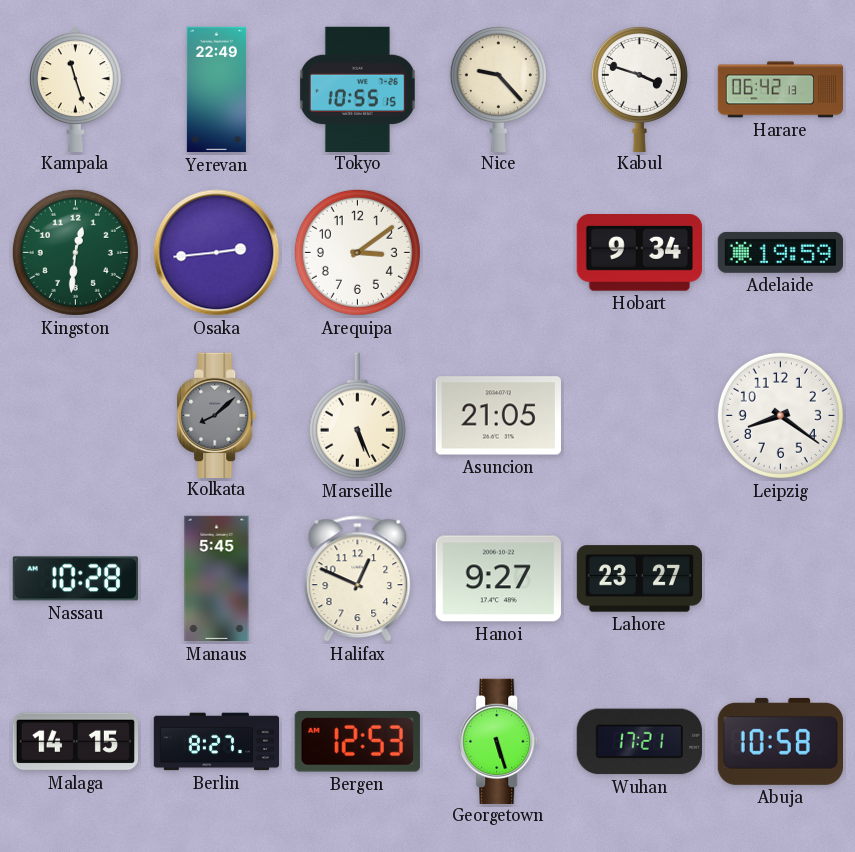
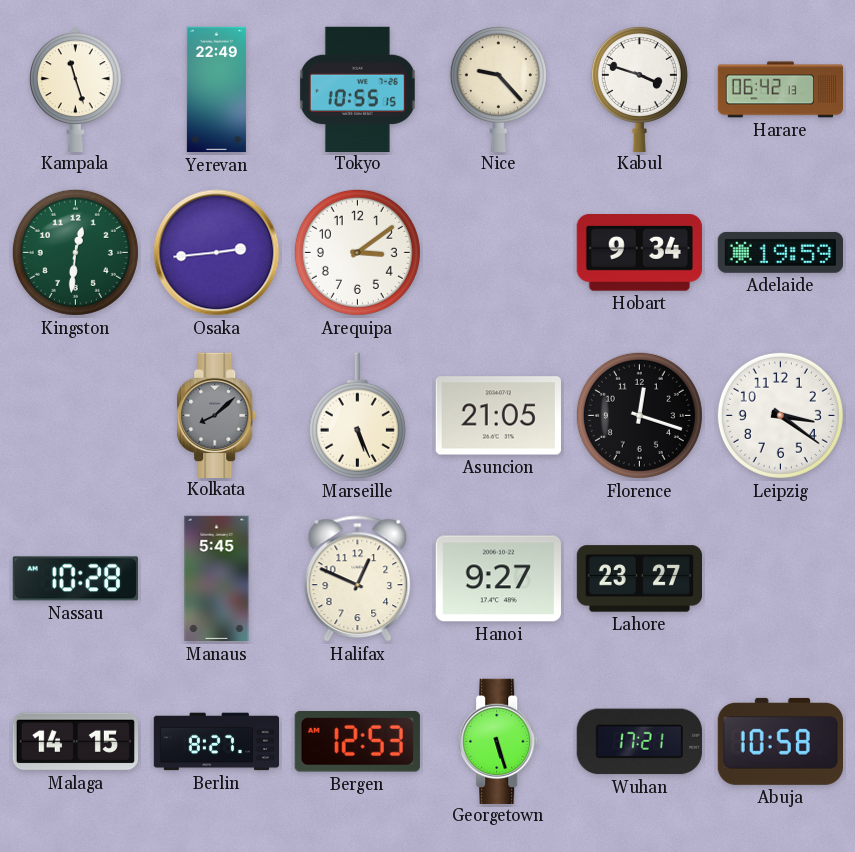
Florence: none -> 12:18 (639, 415)
Leipzig: 8:21 -> 3:21 (780, 415)
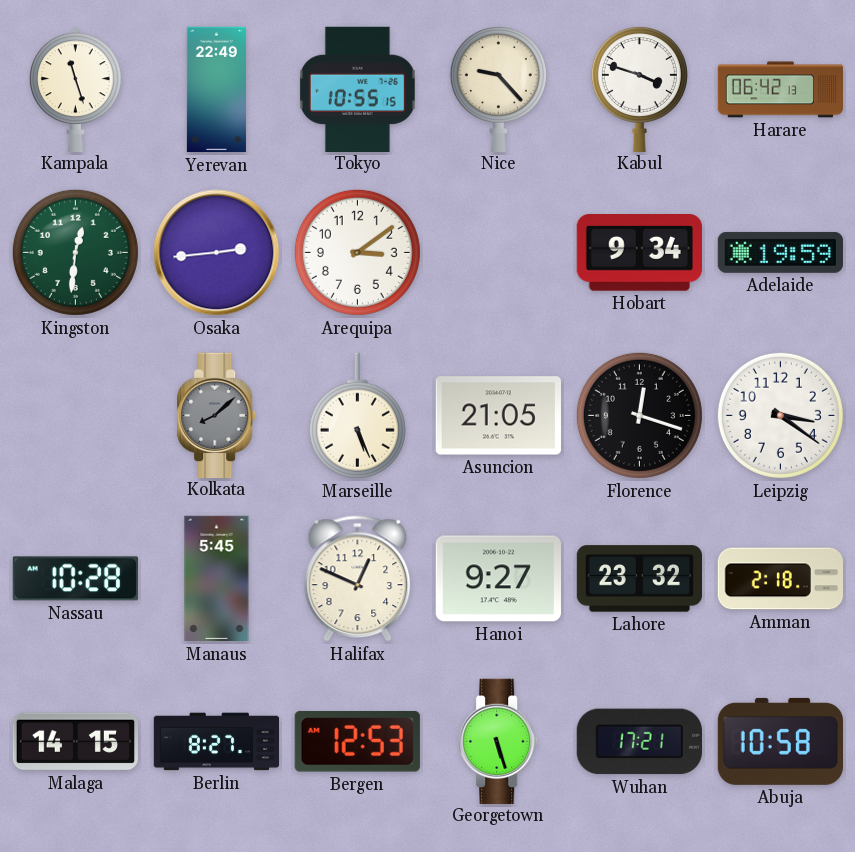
Lahore: 23:27 -> 23:32 (639, 579)
Amman: none -> 2:18 (780, 579)
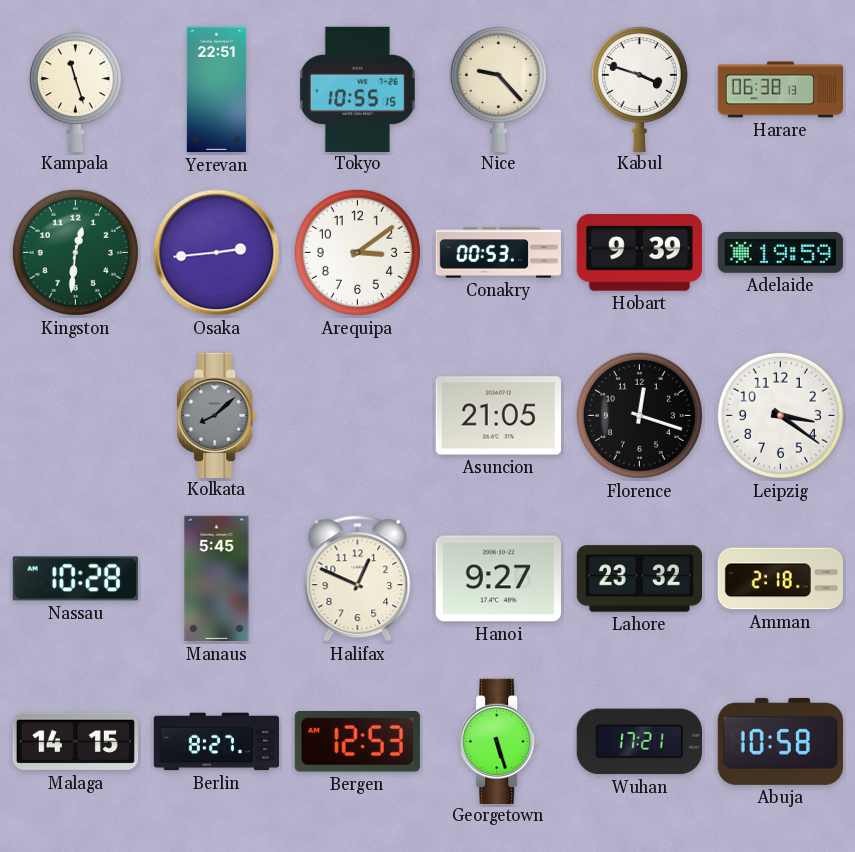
Yerevan: 22:49 -> 22:51 (216, 90)
Harare: 06:42 -> 06:38 (781, 90)
Conakry: none -> 00:53 (498, 253)
Hobart: 9:34 -> 9:39 (639, 253)
Marseille: 5:26 -> none (357, 416)
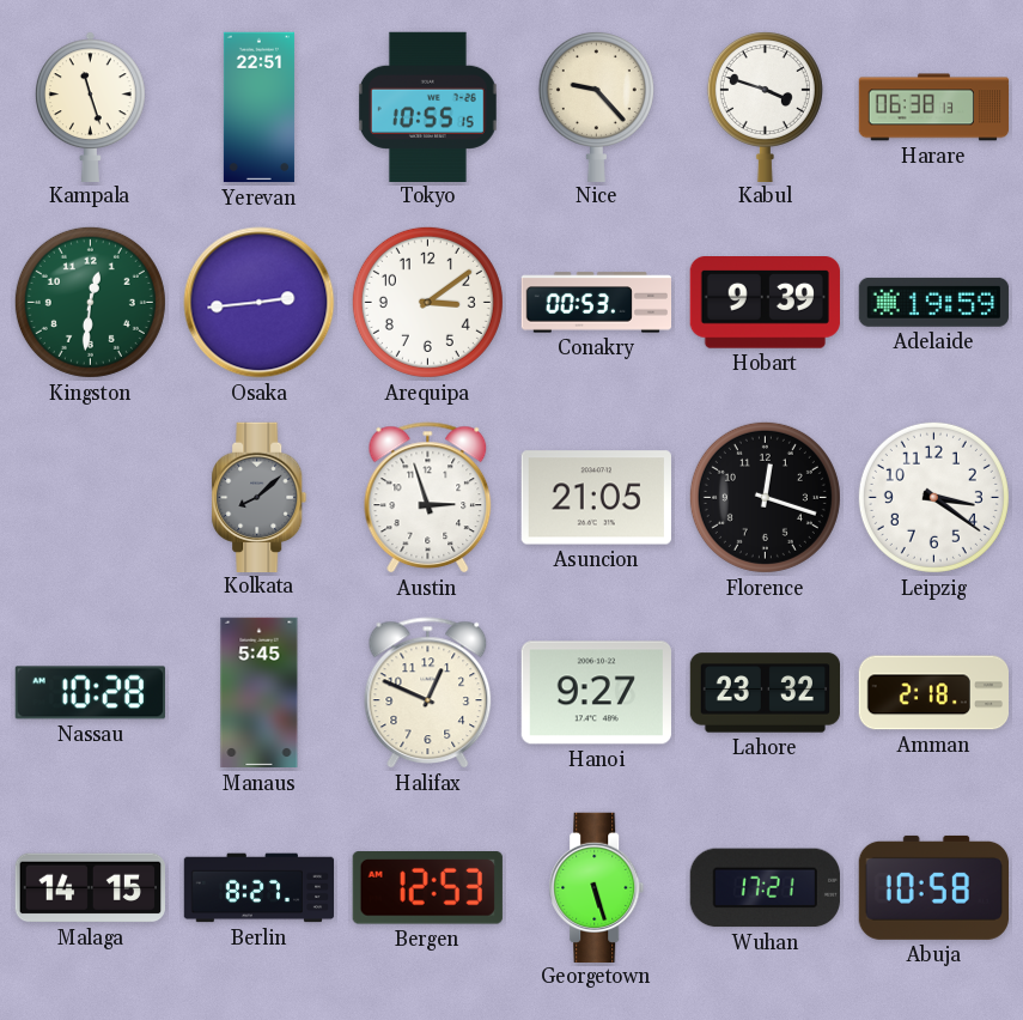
Austin: none -> 2:57 (428, 498)
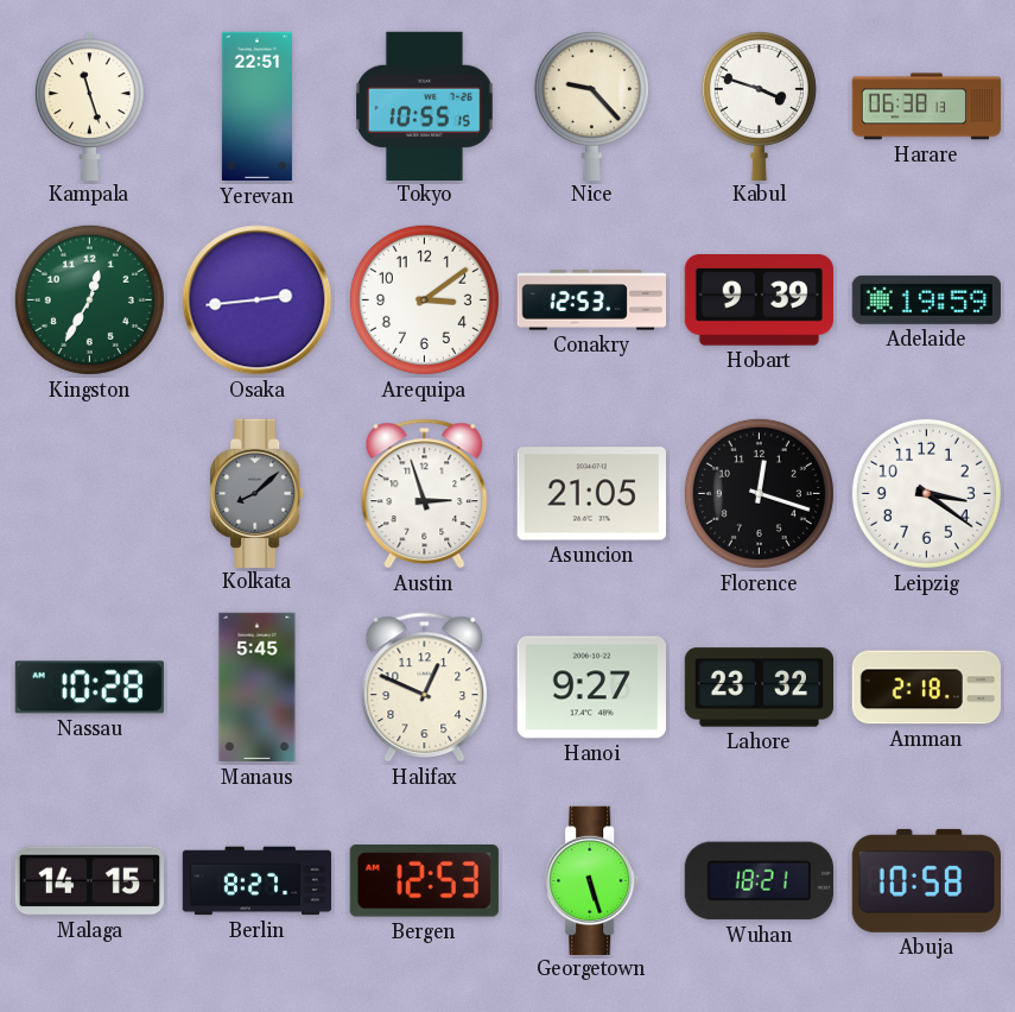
Kingston: 12:31 -> 12:35 (89, 299)
Conakry: 00:53 -> 12:53 (591, 301)
Wuhan: 17:21 -> 18:21 (759, 881)
